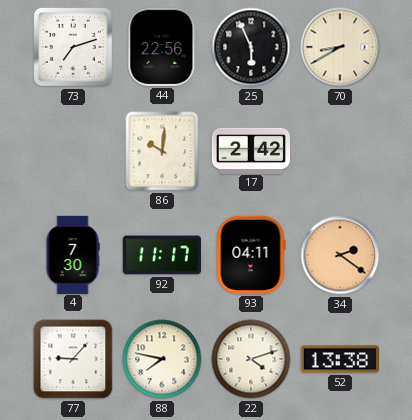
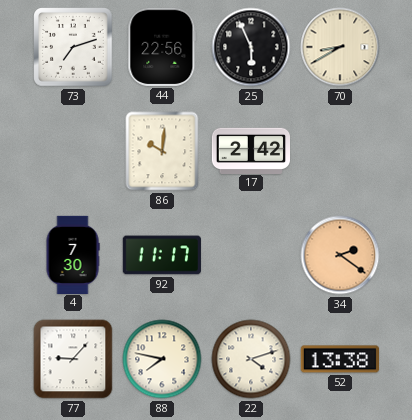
93: 04:11 -> none (251, 255)
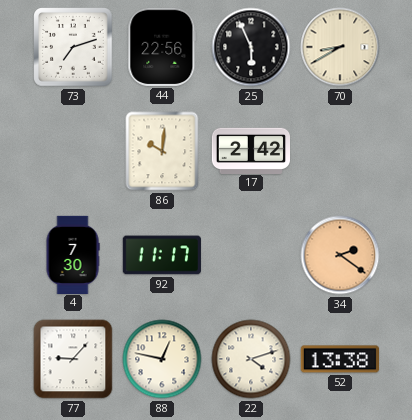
88: 7:47 -> 12:47 (162, 359)
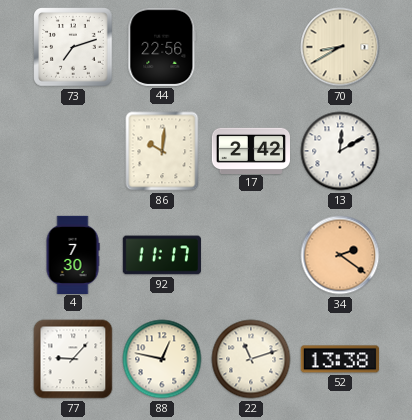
25: 5:56 -> none (251, 47)
13: none -> 12:10 (340, 151)
22: 4:12 -> 11:12 (251, 359)
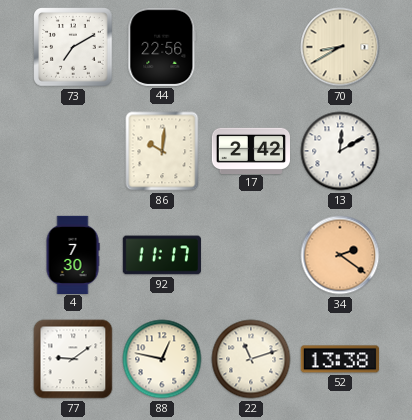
73: 7:12 -> 7:10 (73, 47)
77: 9:07 -> 9:09 (73, 359)
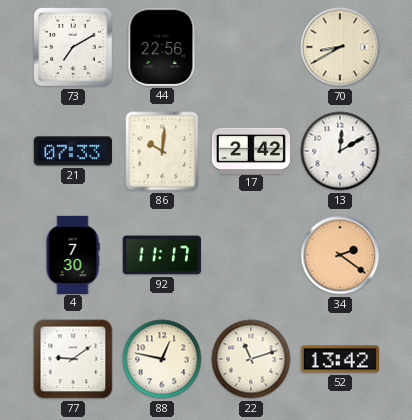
21: none -> 07:33 (72, 151)
52: 13:38 -> 13:42 (339, 359)
